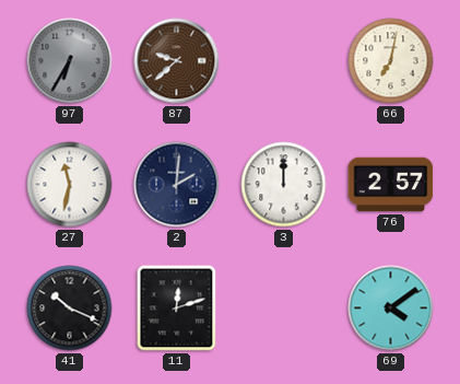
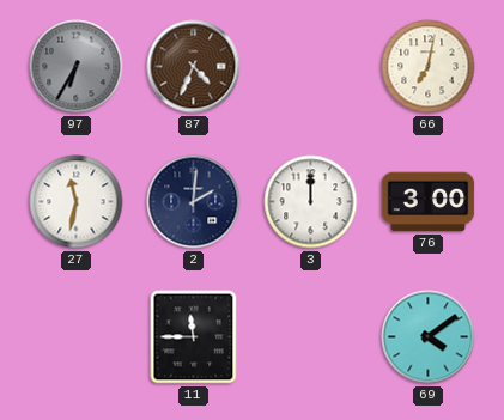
87: 9:38 -> 4:34 (194, 67)
76: 2:57 -> 3:00 (429, 202)
41: 10:19 -> none (70, 309)
11: 12:12 -> 11:45 (194, 337)
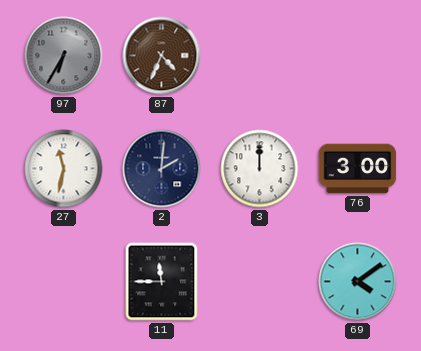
66: 7:02 -> none (429, 67)
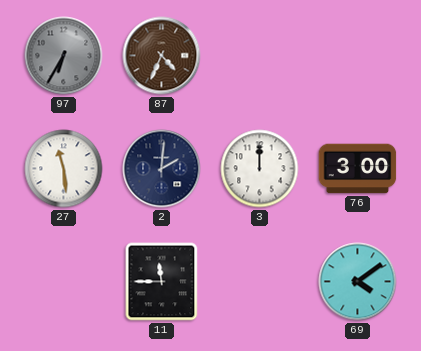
27: 11:32 -> 11:29 (64, 169)
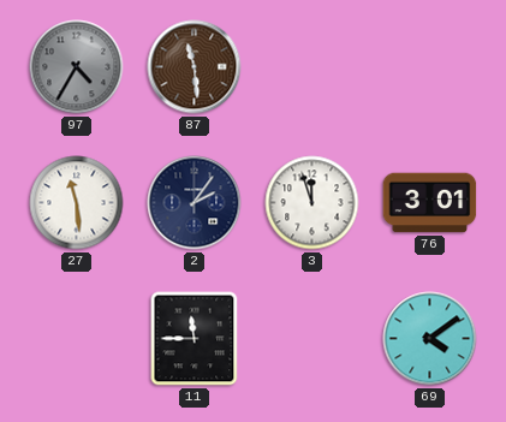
97: 6:35 -> 4:35 (77, 67)
87: 4:34 -> 11:29 (195, 67)
2: 2:01 -> 2:06 (195, 203)
3: 12:00 -> 11:57 (312, 203)
76: 3:00 -> 3:01 (430, 203)
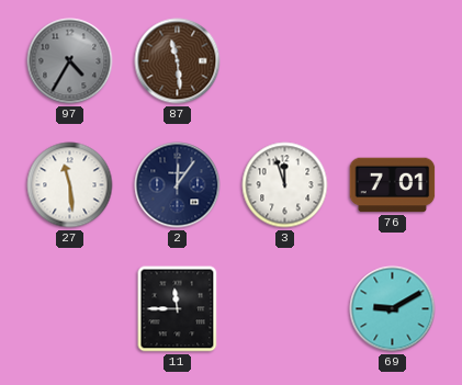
2: 2:06 -> 12:06 (178, 185)
76: 3:01 -> 7:01 (393, 185)
69: 4:09 -> 9:10 (393, 309)
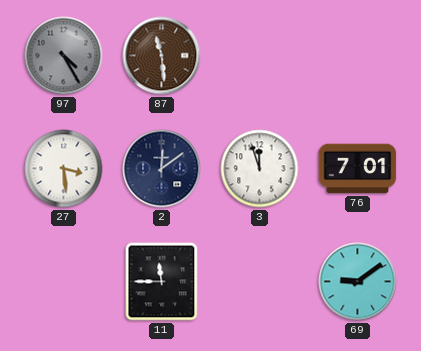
97: 4:35 -> 4:25 (64, 56)
27: 11:29 -> 3:29 (64, 169)
2: 12:06 -> 12:09 (162, 169)
69: 9:10 -> 9:09 (358, 282)
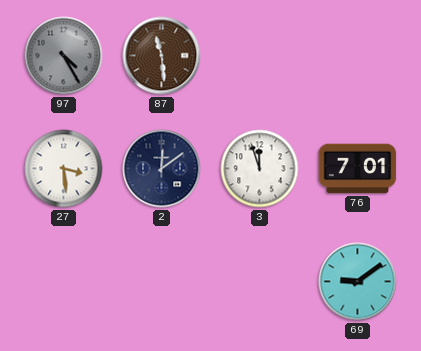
11: 11:45 -> none (162, 282)
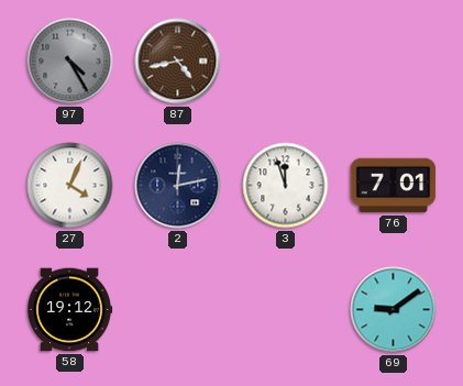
87: 11:29 -> 4:43 (178, 62)
27: 3:29 -> 4:04 (70, 186)
2: 12:09 -> 12:13 (178, 186)
58: none -> 19:12 (69, 310)
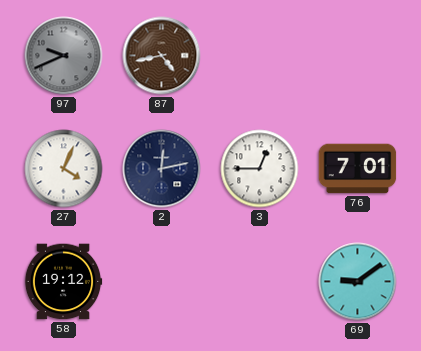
97: 4:25 -> 9:41 (64, 56)
3: 11:57 -> 12:45 (260, 169)
